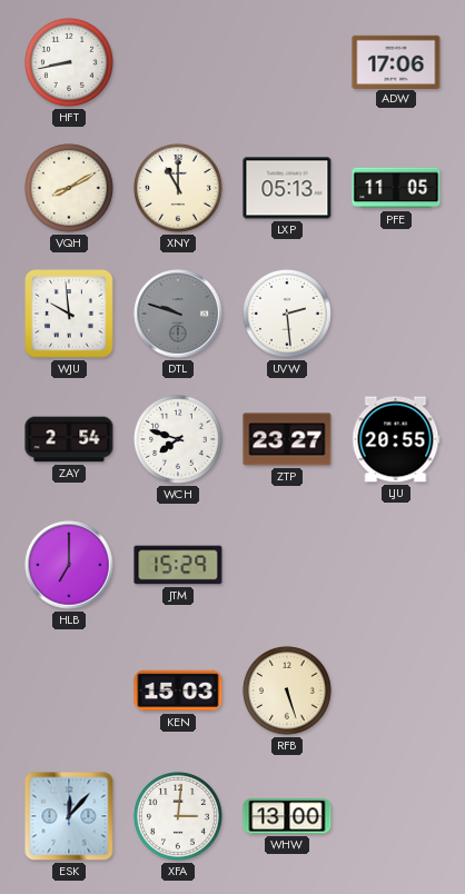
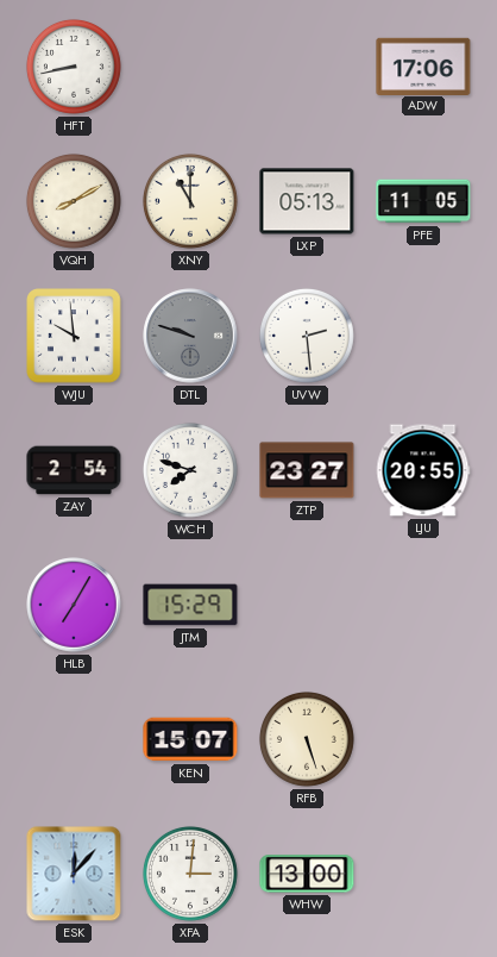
HLB: 7:00 -> 7:05 (74, 605)
KEN: 15:03 -> 15:07 (190, 739)
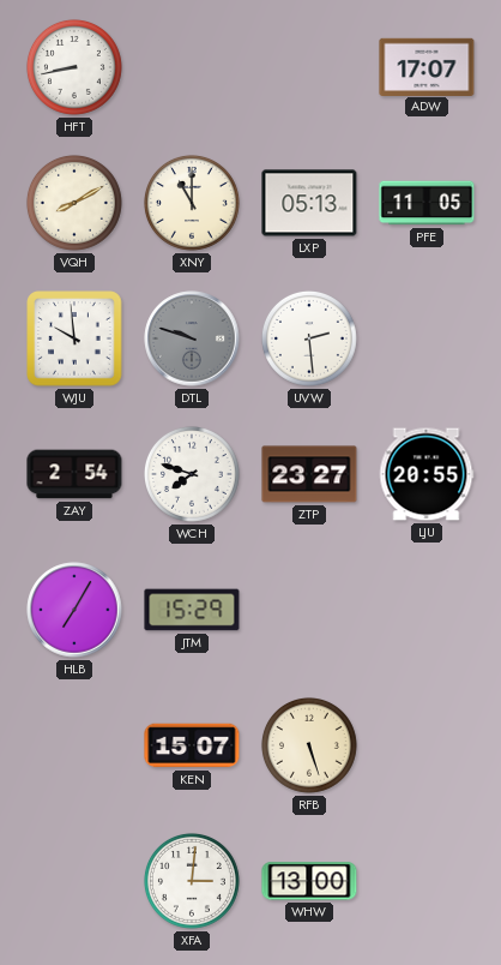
ADW: 17:06 -> 17:07 (427, 66)
ESK: 12:07 -> none (74, 874)
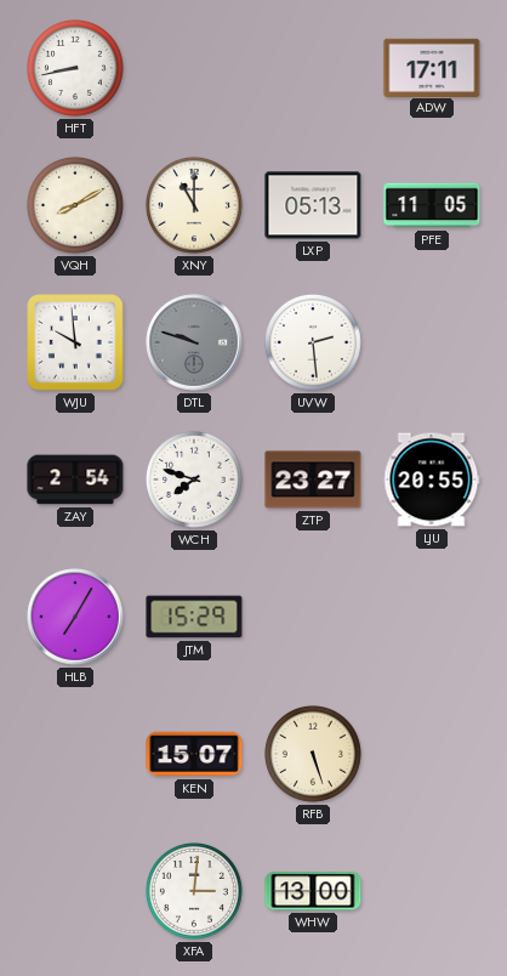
ADW: 17:07 -> 17:11 (432, 67)
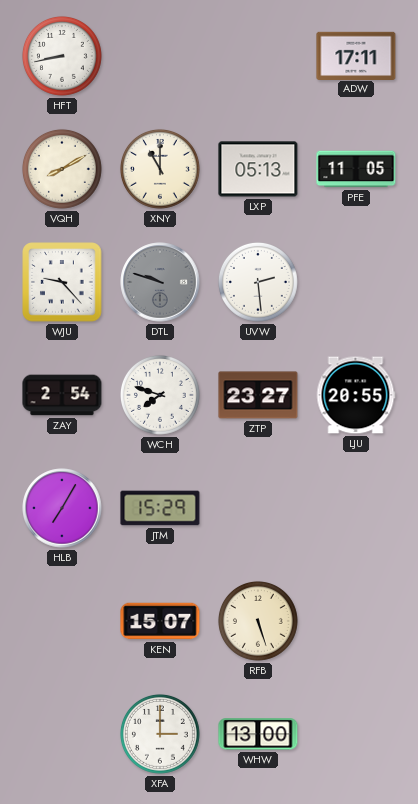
WJU: 9:59 -> 9:23 (62, 282)
XFA: 3:01 -> 3:00 (160, 734)
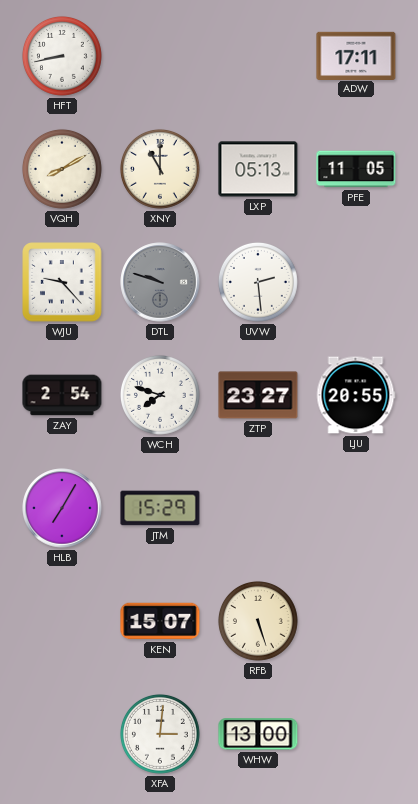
XFA: 3:00 -> 3:01 (160, 734)
